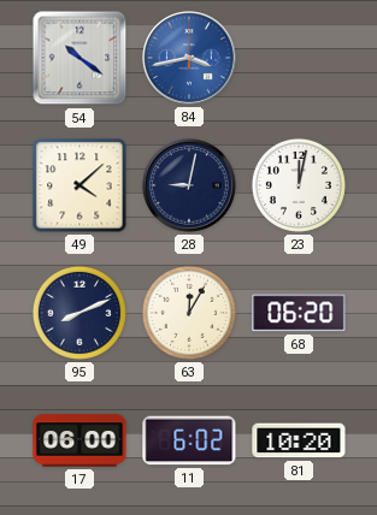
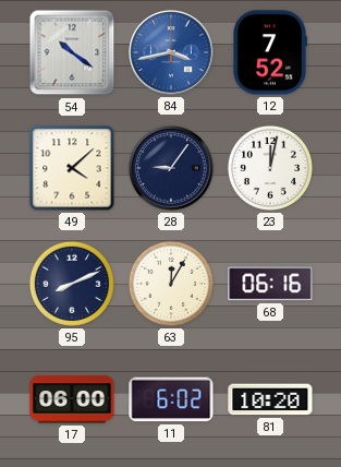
12: none -> 7:52 (269, 52)
28: 9:02 -> 9:06 (171, 168)
68: 06:20 -> 06:16 (270, 284)
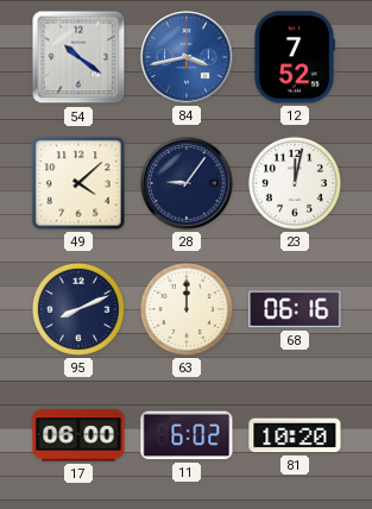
63: 12:05 -> 12:00 (187, 309)
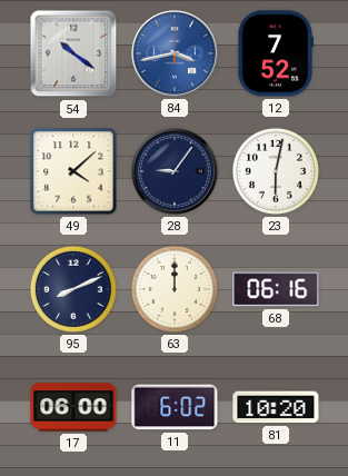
23: 12:02 -> 6:02 (276, 171)
